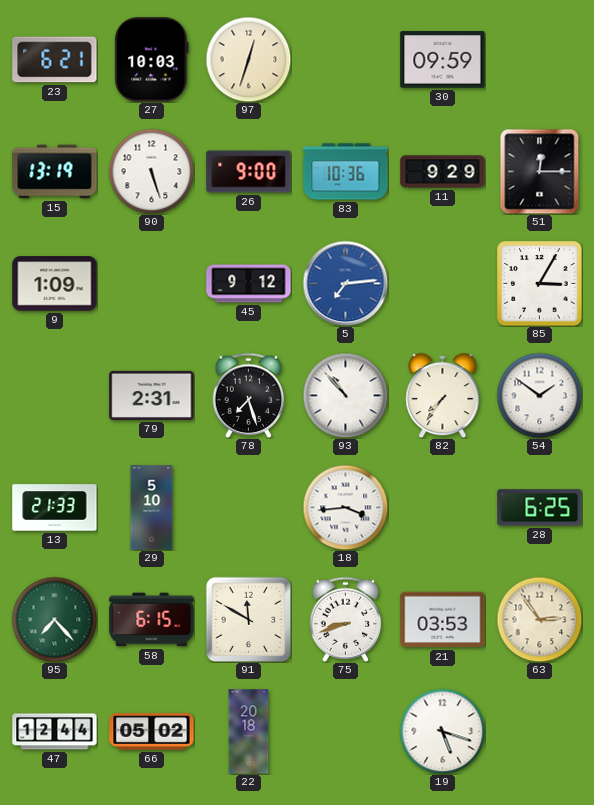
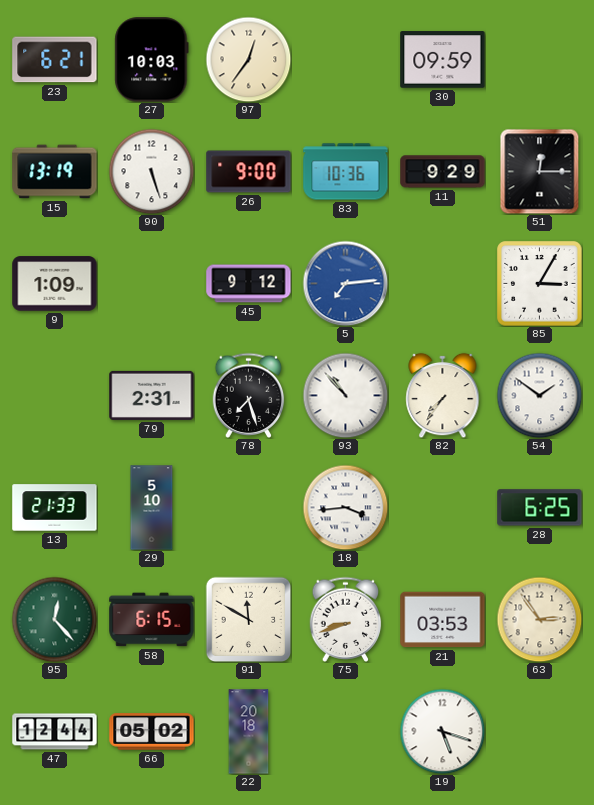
97: 12:33 -> 12:36 (248, 59)
95: 7:23 -> 12:23 (54, 619)
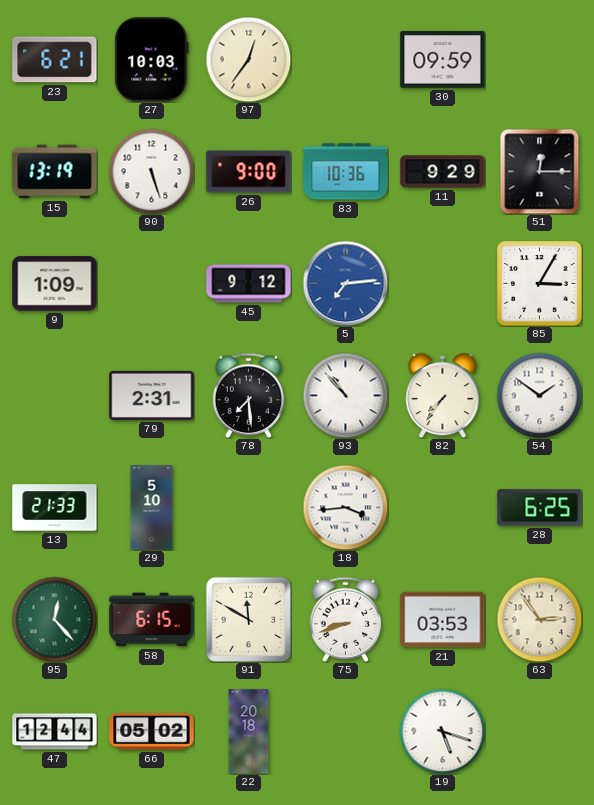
78: 7:27 -> 7:29 (249, 395)
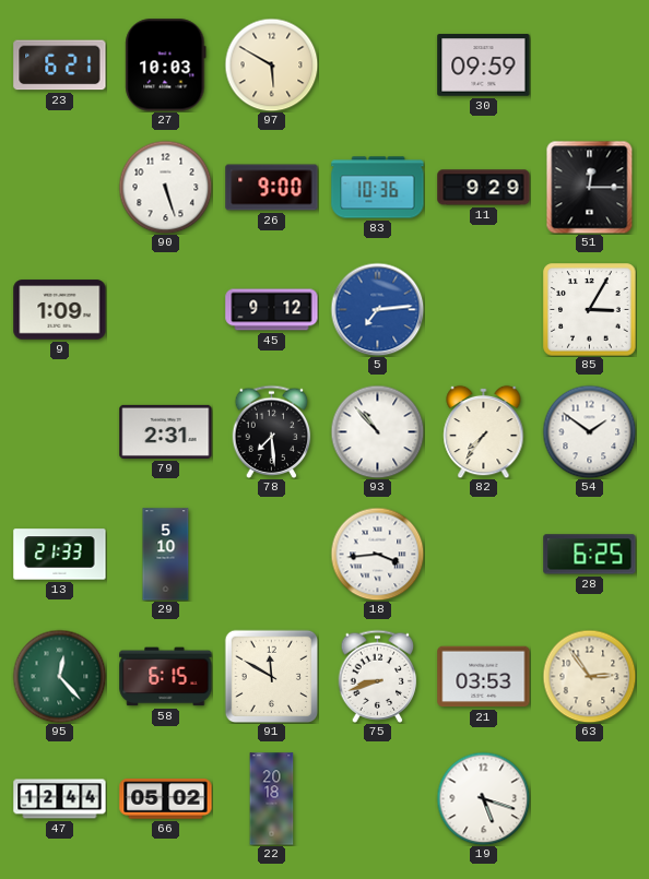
97: 12:36 -> 5:50 (271, 64)
15: 13:19 -> none (55, 172)
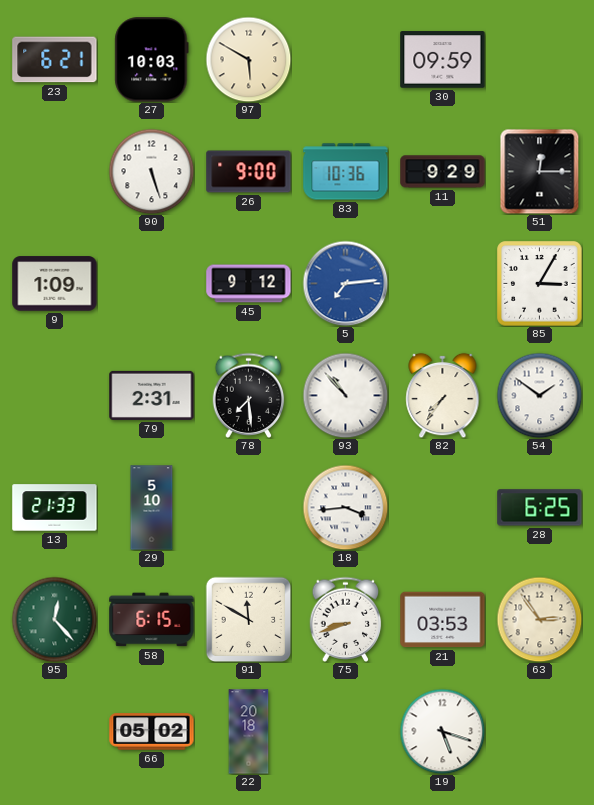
47: 12:44 -> none (60, 799)
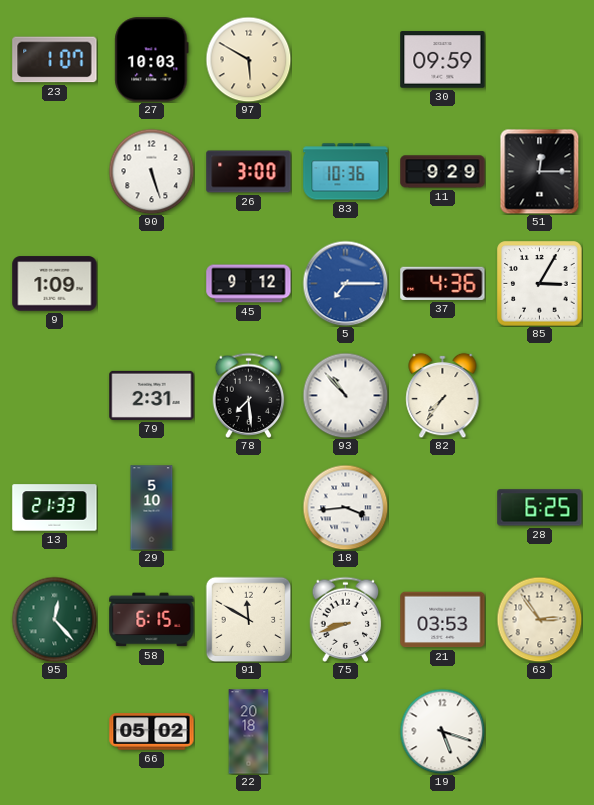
23: 6:21 -> 1:07 (55, 60)
26: 9:00 -> 3:00 (249, 172)
5: 7:14 -> 7:15 (345, 283)
37: none -> 4:36 (443, 283)
54: 1:51 -> none (539, 395)
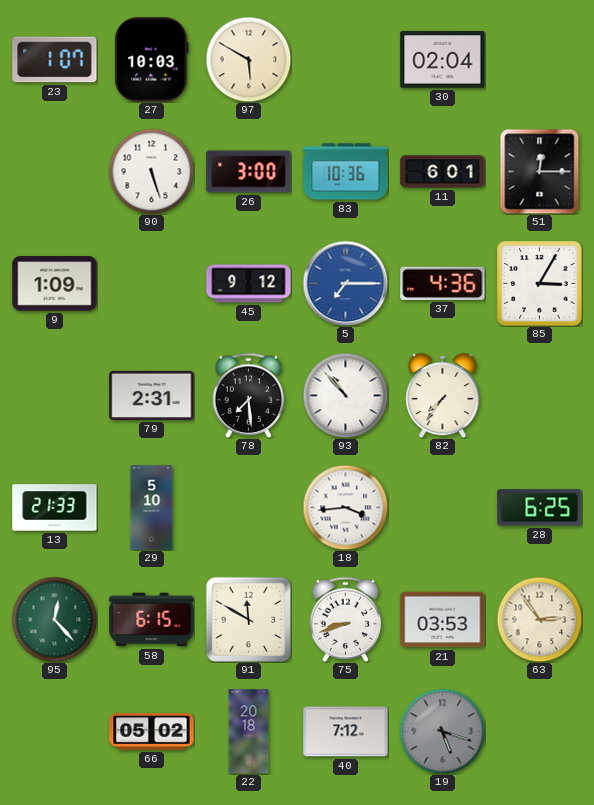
30: 09:59 -> 02:04 (443, 60)
11: 9:29 -> 6:01 (443, 172)
40: none -> 7:12 (346, 732)
19 dial: white -> grey (442, 731)
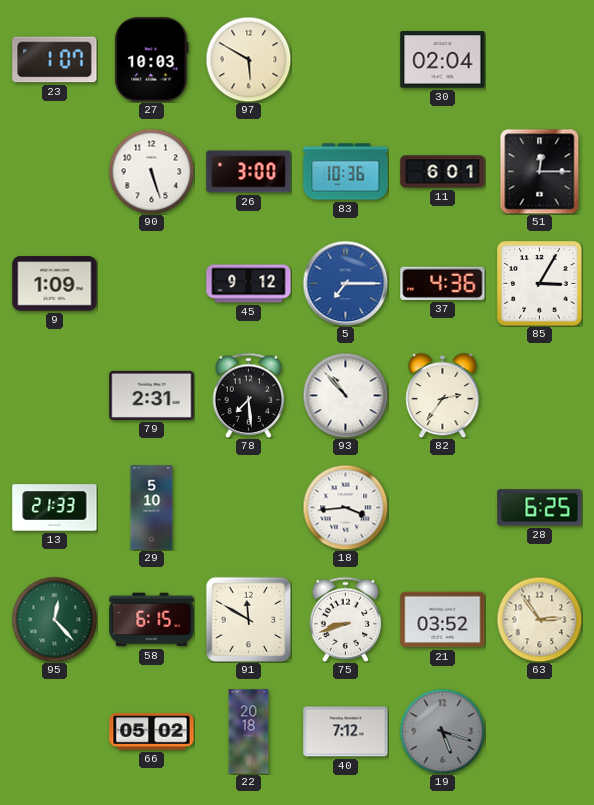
82: 7:36 -> 2:36 (443, 395)
21: 03:53 -> 03:52 (443, 620)
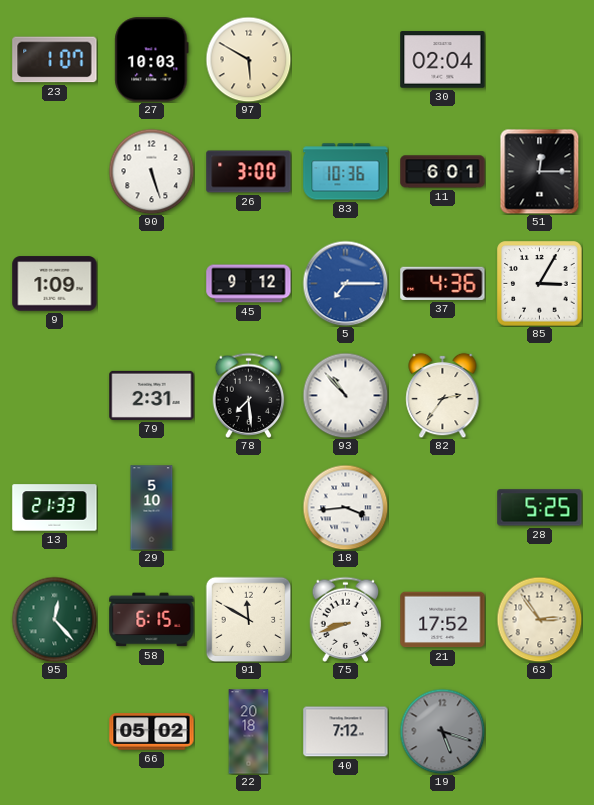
28: 6:25 -> 5:25 (540, 508)
21: 03:52 -> 17:52 (443, 620)
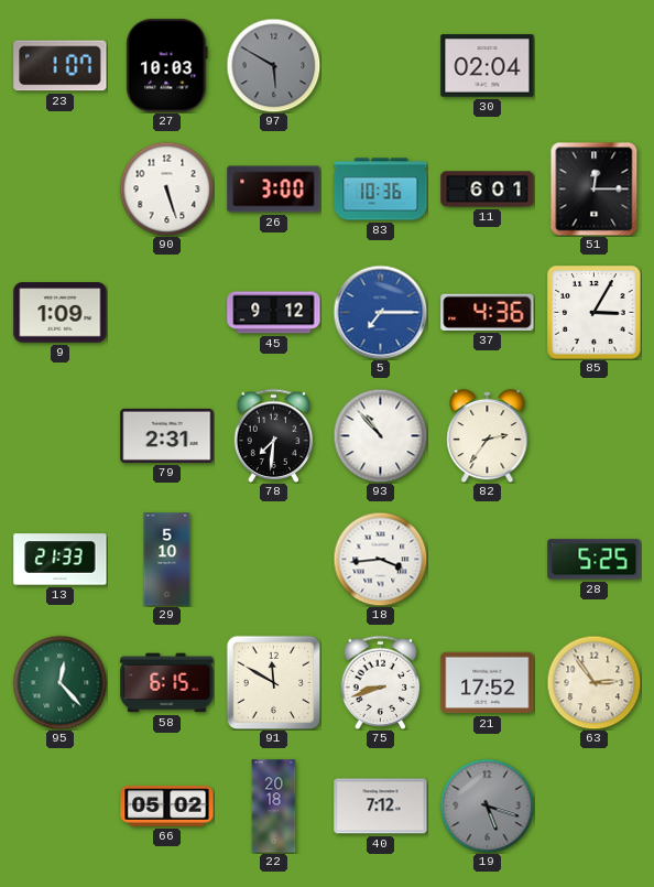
97 dial: cream -> grey (273, 65)
78: 7:29 -> 7:31 (274, 435)
